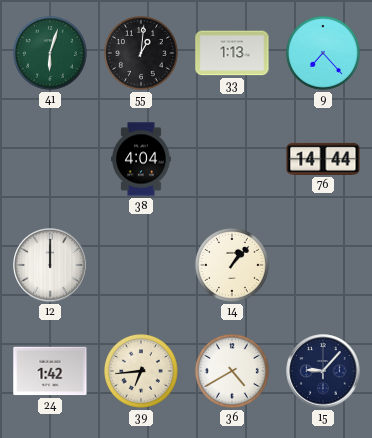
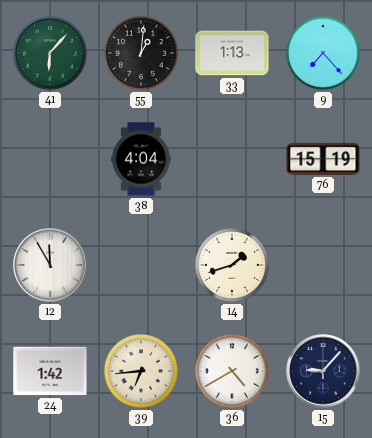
41: 6:03 -> 6:07 (50, 53)
76: 14:44 -> 15:19 (323, 159)
12: 12:00 -> 11:55 (50, 265)
14: 1:07 -> 1:42 (232, 265)
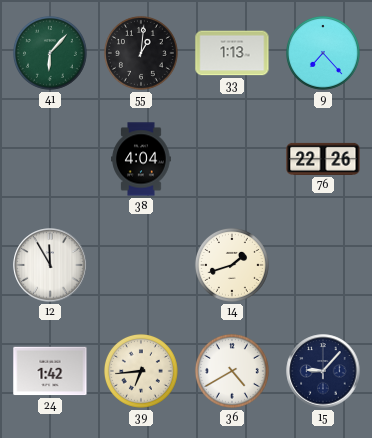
76: 15:19 -> 22:26 (323, 159)
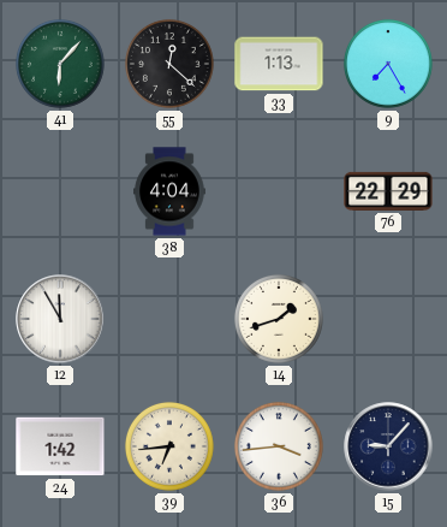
55: 1:01 -> 12:22 (169, 64)
9: 7:23 -> 7:25 (388, 64)
76: 22:26 -> 22:29 (388, 191)
36: 4:40 -> 3:44 (279, 446)
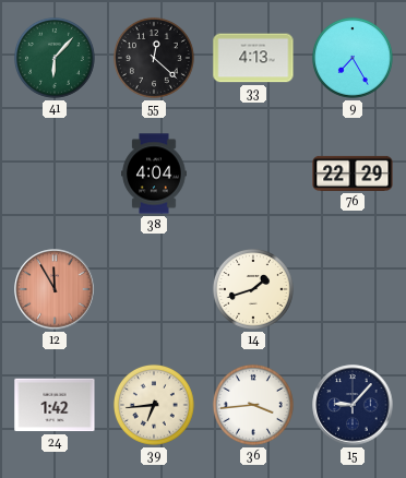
33: 1:13 -> 4:13 (253, 58)
12 dial: white -> salmon (55, 289)
